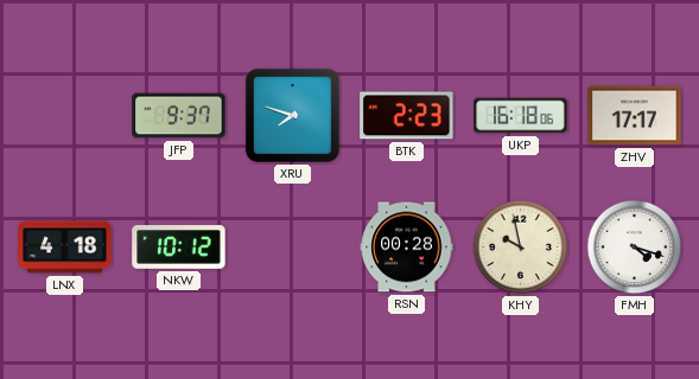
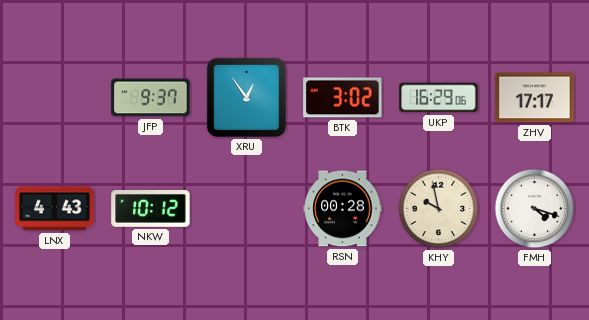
XRU: 7:48 -> 12:54 (246, 97)
BTK: 2:23 -> 3:02 (343, 98)
UKP: 16:18 -> 16:29 (439, 98)
LNX: 4:18 -> 4:43 (55, 209)
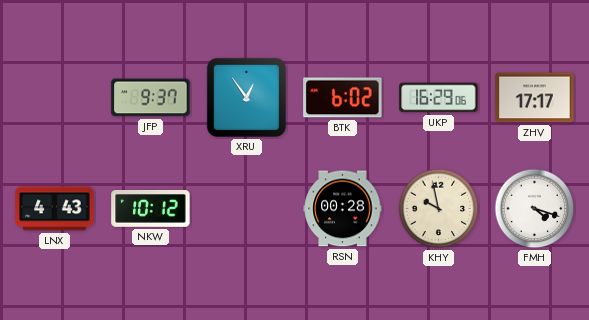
BTK: 3:02 -> 6:02 (343, 98)
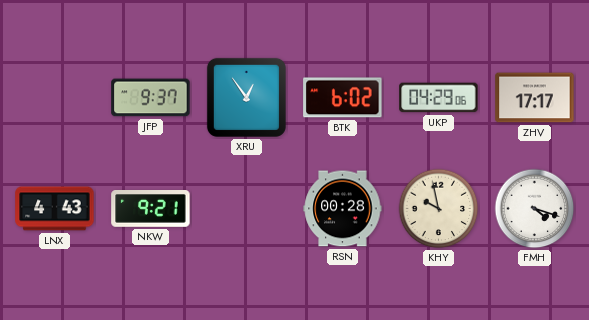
UKP: 16:29 -> 04:29 (439, 98)
NKW: 10:12 -> 9:21 (151, 209)
